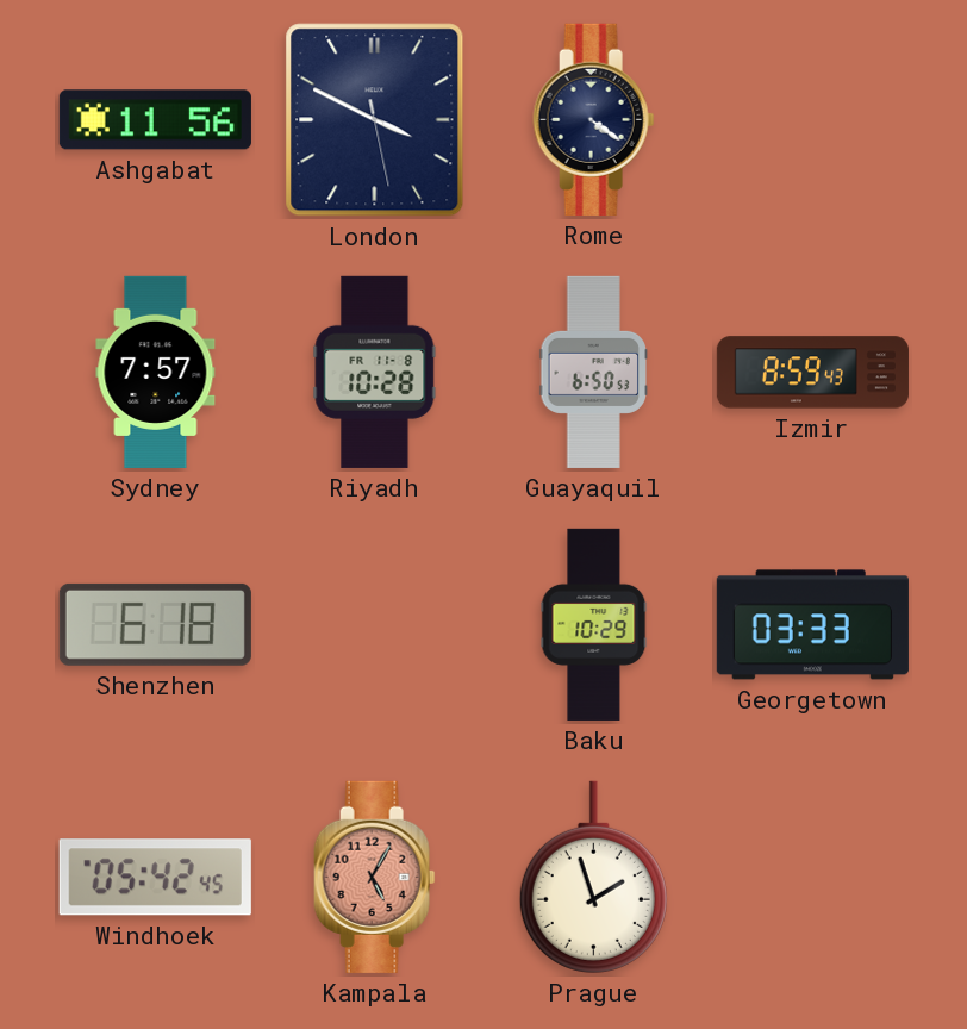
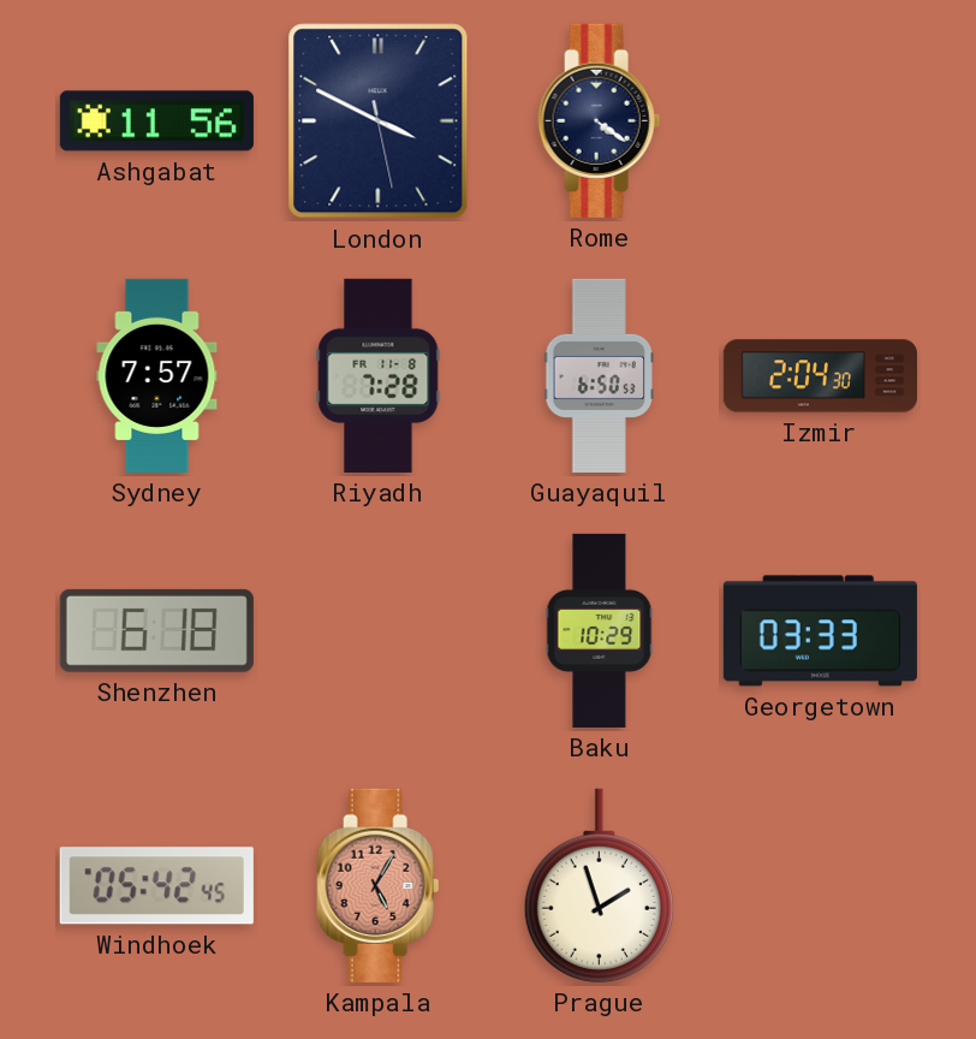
Riyadh: 10:28 -> 7:28 (379, 375)
Izmir: 8:59 -> 2:04 (820, 376)
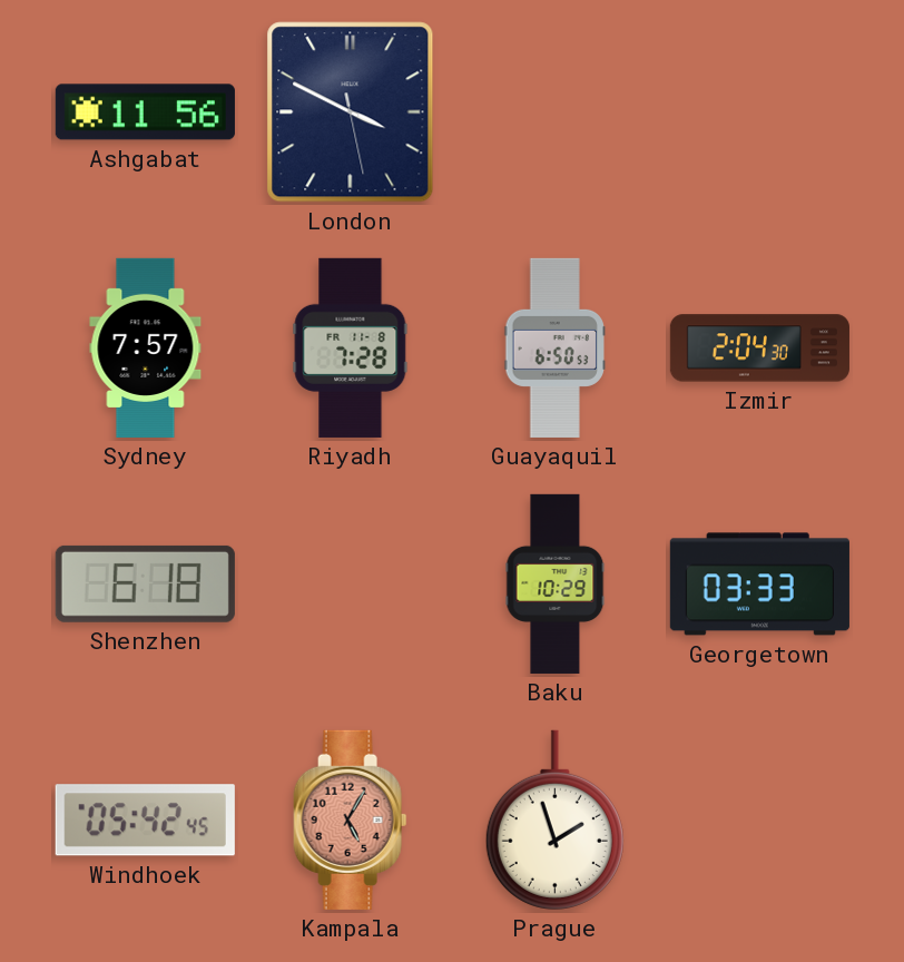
Rome: 4:21 -> none (600, 120)
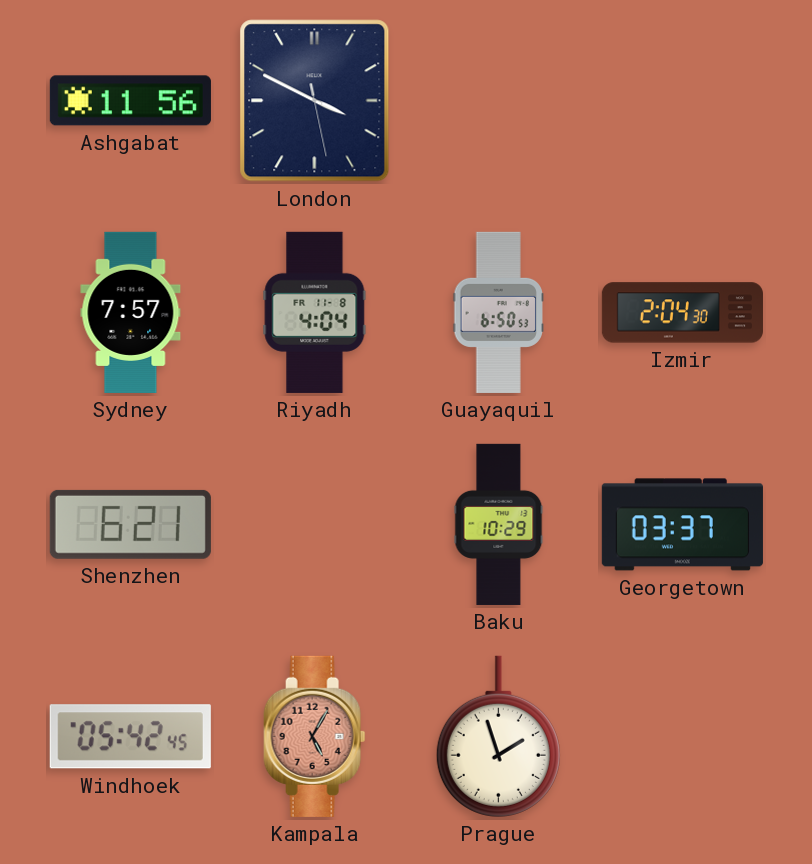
Riyadh: 7:28 -> 4:04 (315, 312)
Shenzhen: 6:18 -> 6:21 (130, 524)
Georgetown: 03:33 -> 03:37 (682, 525)
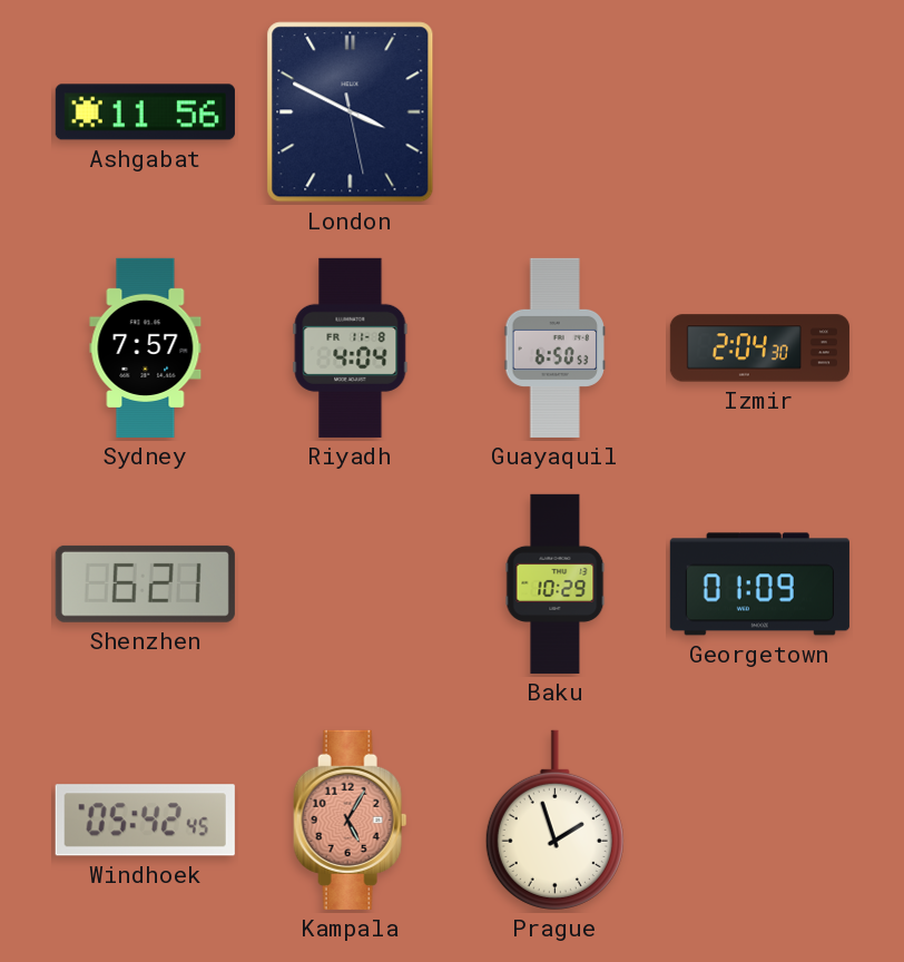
Georgetown: 03:37 -> 01:09 (759, 585)
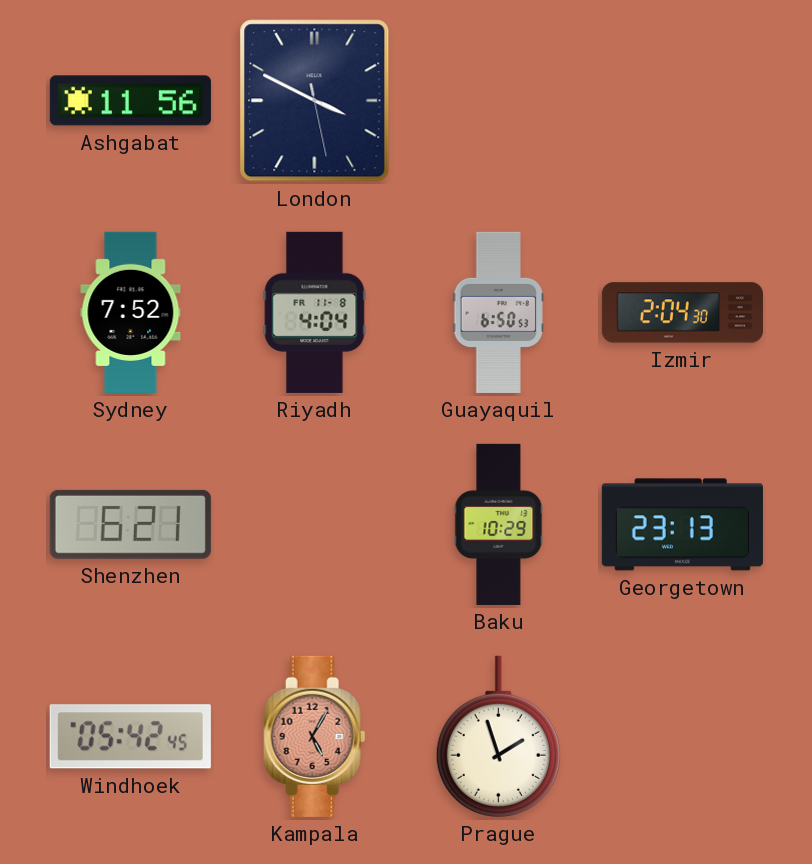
Sydney: 7:57 -> 7:52 (131, 312)
Georgetown: 01:09 -> 23:13 (682, 525)
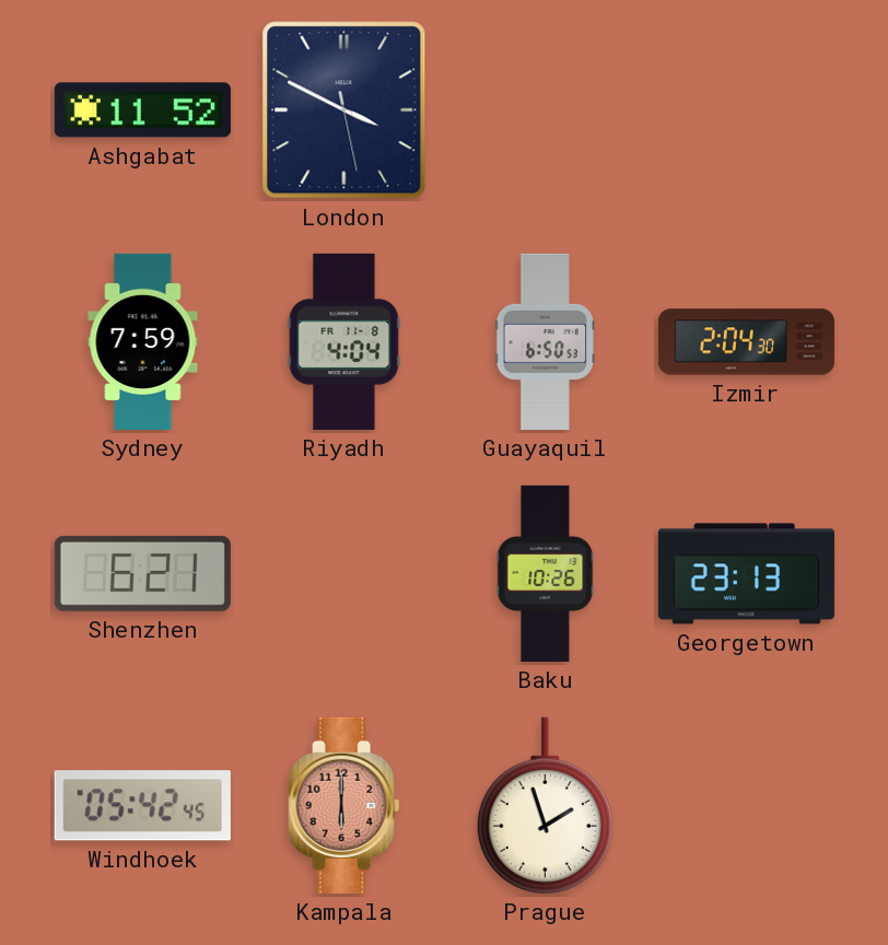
Ashgabat: 11:56 -> 11:52 (142, 110)
Sydney: 7:52 -> 7:59 (143, 341)
Baku: 10:29 -> 10:26 (546, 573)
Kampala: 5:05 -> 6:00 (344, 805)
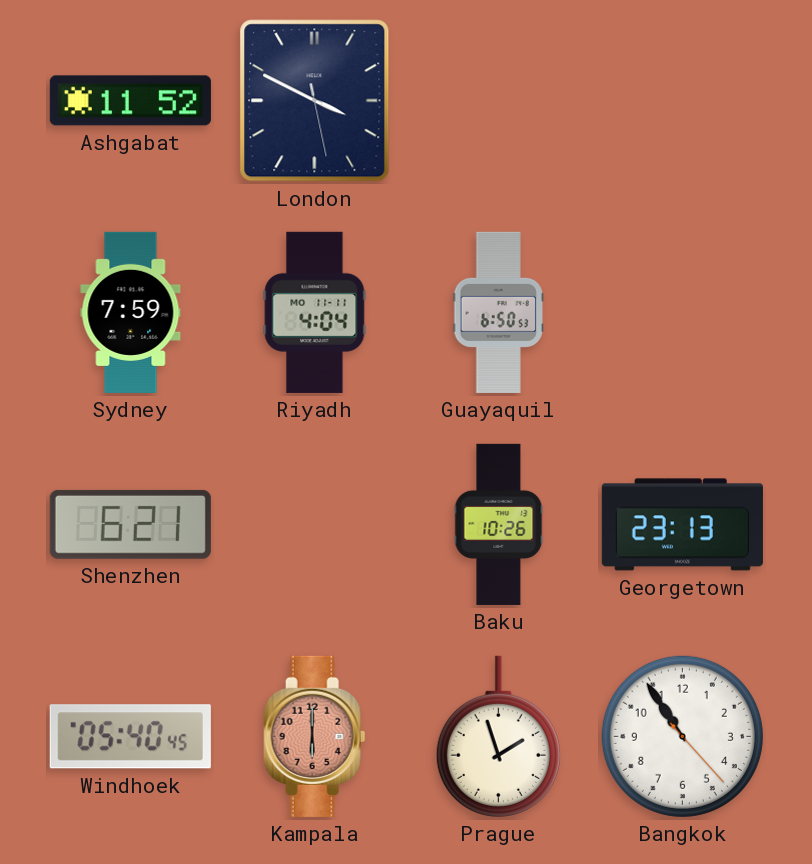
Riyadh date: FR 11-8 -> MO 11-11 (315, 312)
Izmir: 2:04 -> none (746, 342)
Windhoek: 05:42 -> 05:40 (130, 737)
Bangkok: none -> 10:54 (682, 736)
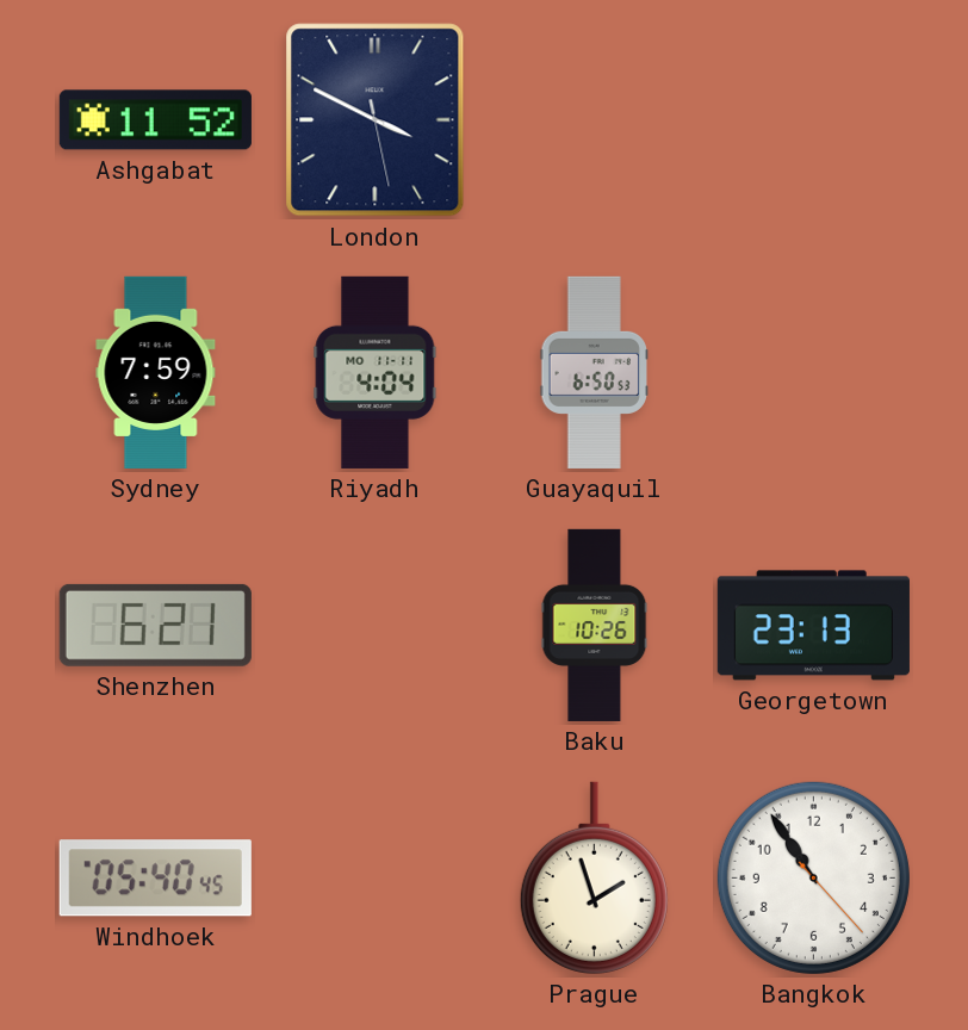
Kampala: 6:00 -> none (315, 736)
